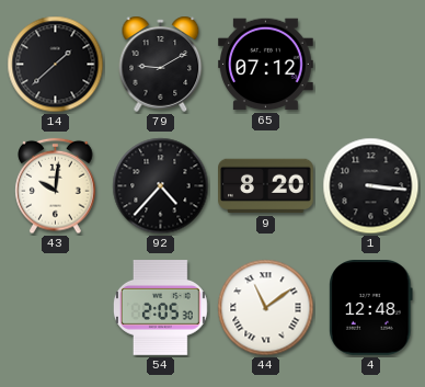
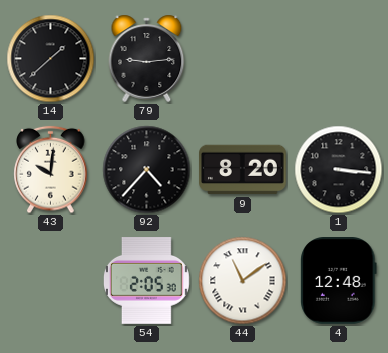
79: 9:10 -> 9:14 (147, 58)
65: 07:12 -> none (266, 65)
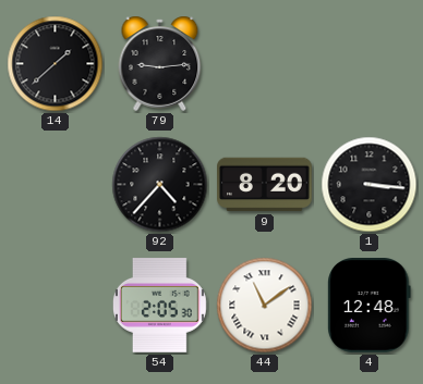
43: 10:01 -> none (51, 170)
